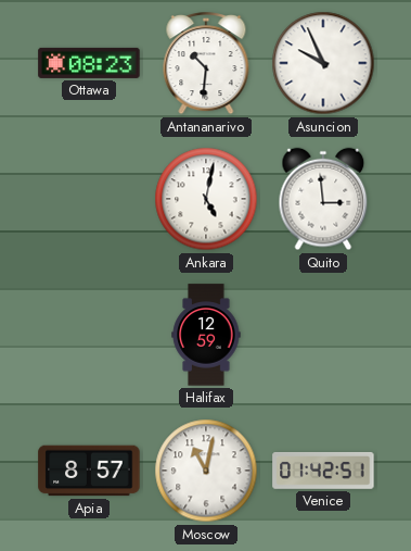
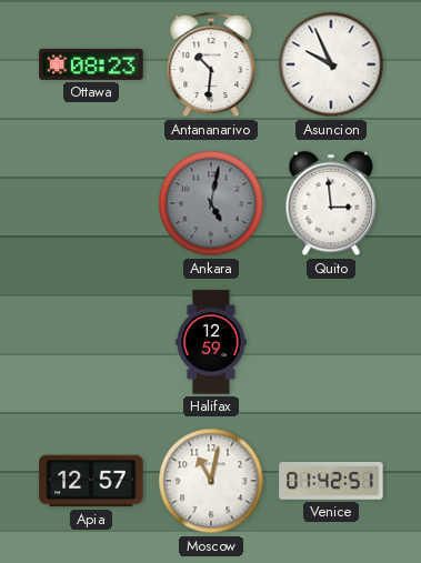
Ankara dial: white -> grey (211, 203)
Apia: 8:57 -> 12:57 (91, 481)
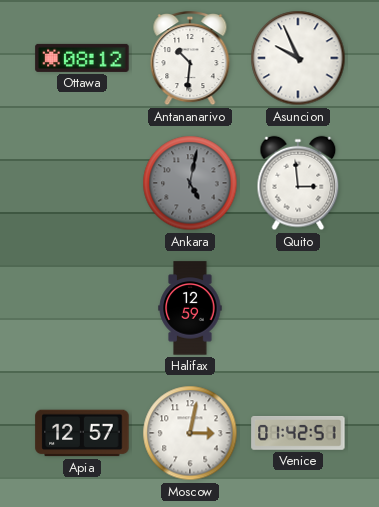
Ottawa: 08:23 -> 08:12 (82, 58)
Moscow: 11:02 -> 3:02 (190, 433)
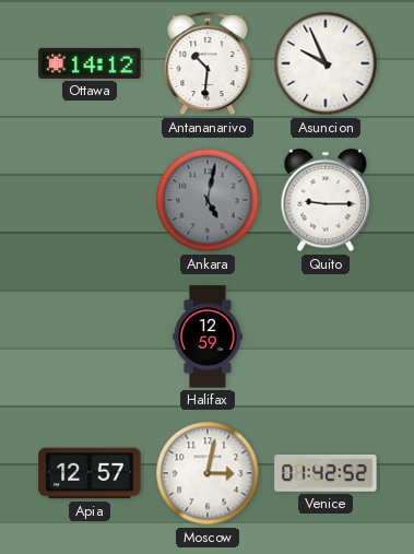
Ottawa: 08:12 -> 14:12 (90, 63)
Quito: 2:59 -> 9:15 (326, 200)
Venice: 01:42:51 -> 01:42:52 (326, 473)
